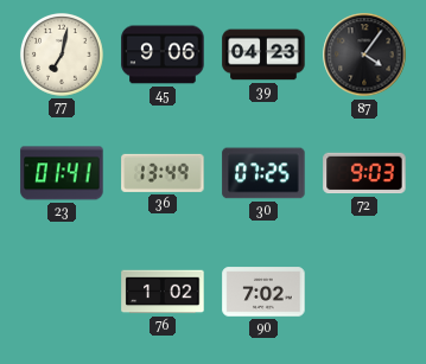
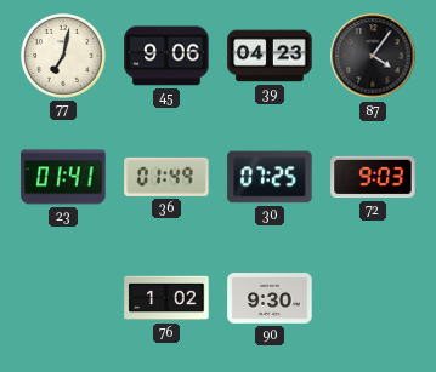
36: 13:49 -> 01:49 (166, 177)
90: 7:02 -> 9:30 (270, 298)
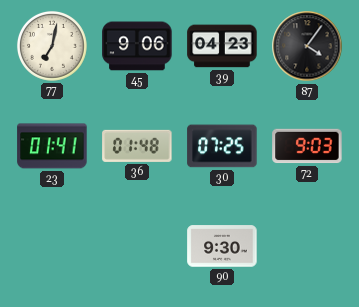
36: 01:49 -> 01:48 (137, 146)
76: 1:02 -> none (166, 298)
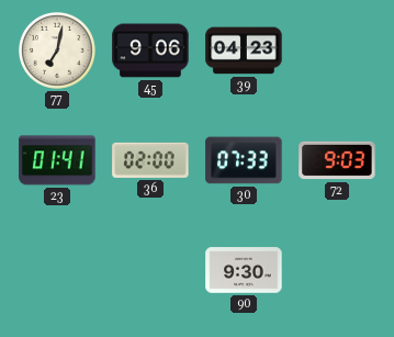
87: 4:06 -> none (307, 46)
36: 01:48 -> 02:00 (150, 160)
30: 07:25 -> 07:33 (244, 160)
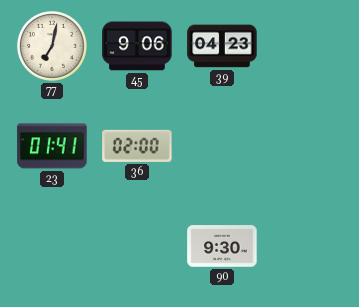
30: 07:33 -> none (244, 160)
72: 9:03 -> none (337, 160)
